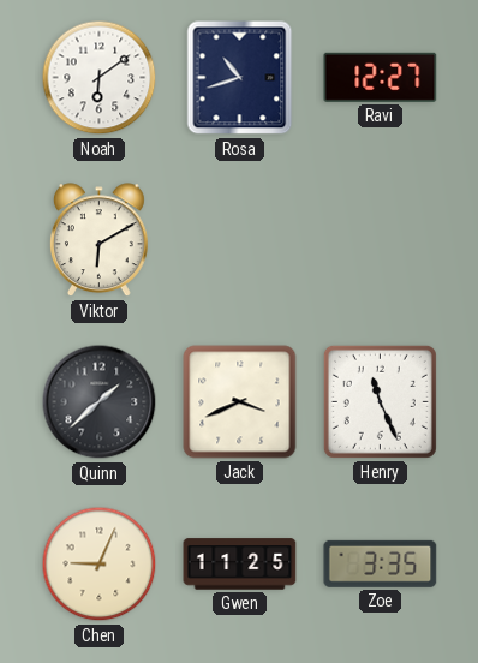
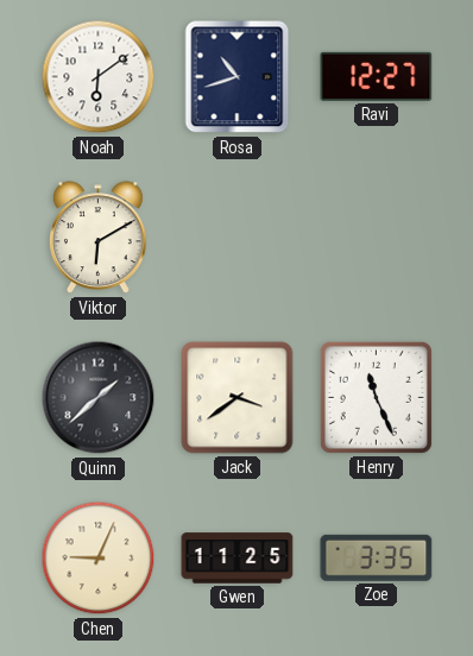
Jack: 3:41 -> 3:39 (238, 398)
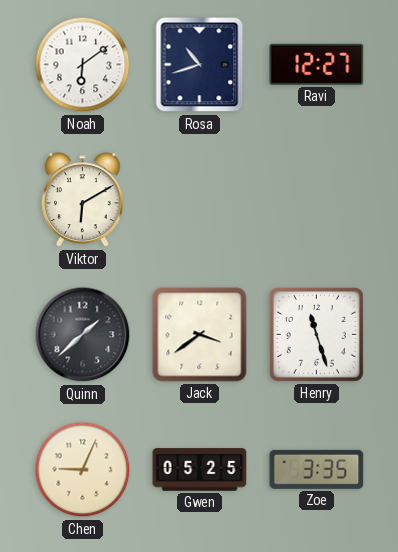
Henry: 11:26 -> 11:27 (316, 334)
Gwen: 11:25 -> 05:25 (200, 470)
